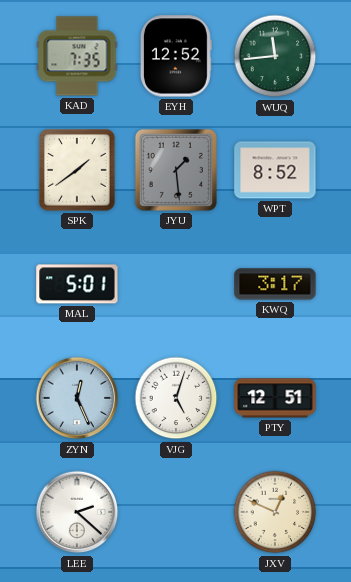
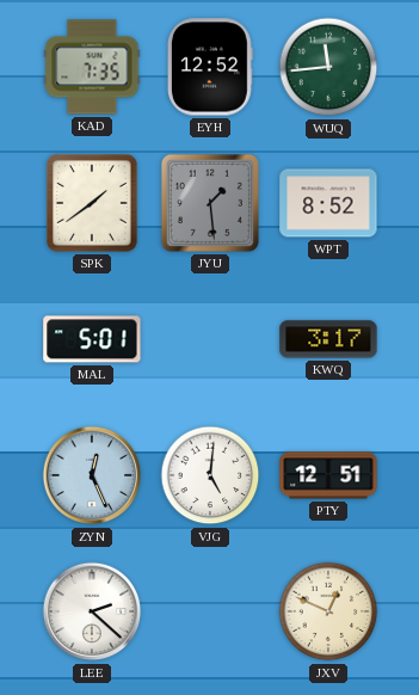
VJG: 5:03 -> 5:01 (210, 475)
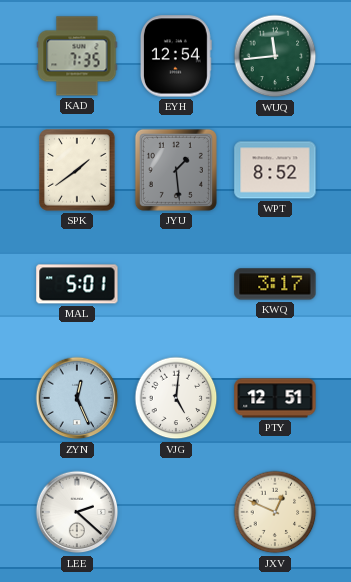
EYH: 12:52 -> 12:54 (176, 56)
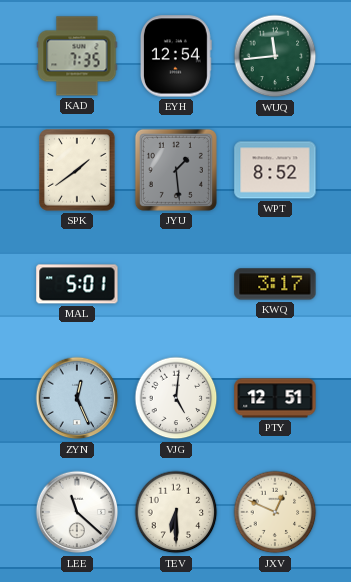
LEE: 2:22 -> 11:22 (77, 512)
TEV: none -> 6:30 (176, 512)
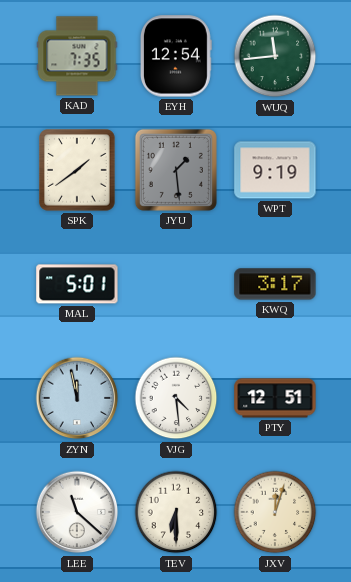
WPT: 8:52 -> 9:19 (275, 170)
ZYN: 12:26 -> 11:58 (77, 398)
VJG: 5:01 -> 4:29 (176, 398)
JXV: 12:49 -> 12:03 (275, 512)
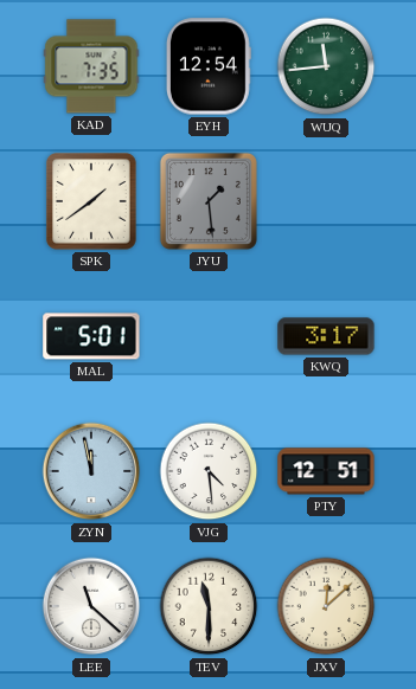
WPT: 9:19 -> none (275, 170)
TEV: 6:30 -> 11:30 (209, 606)
JXV: 12:03 -> 12:08 (326, 606)
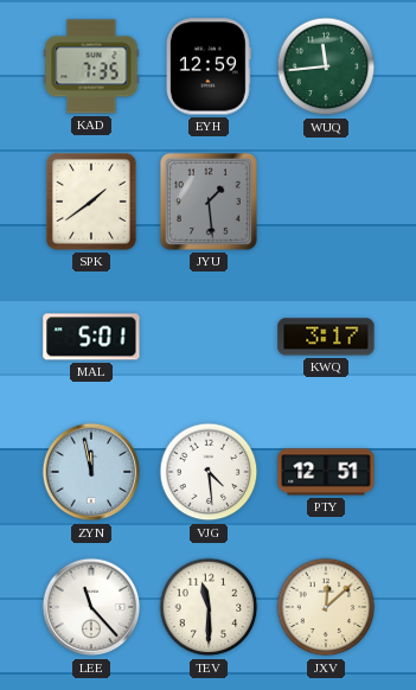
EYH: 12:54 -> 12:59 (209, 66)
LEE: 11:22 -> 11:23 (91, 607)
